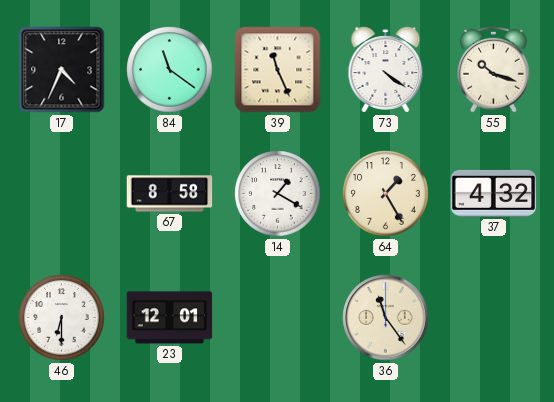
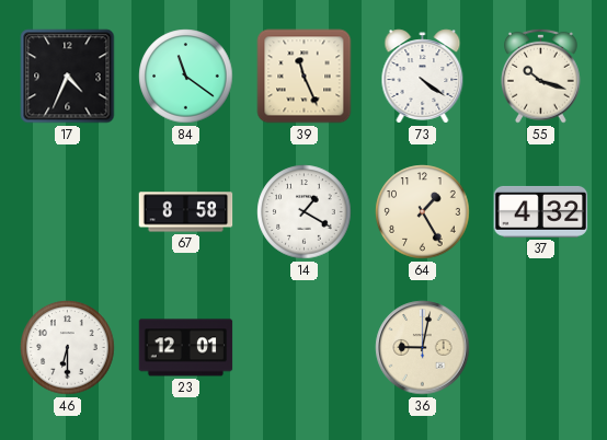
36: 11:24 -> 9:02 (423, 348)
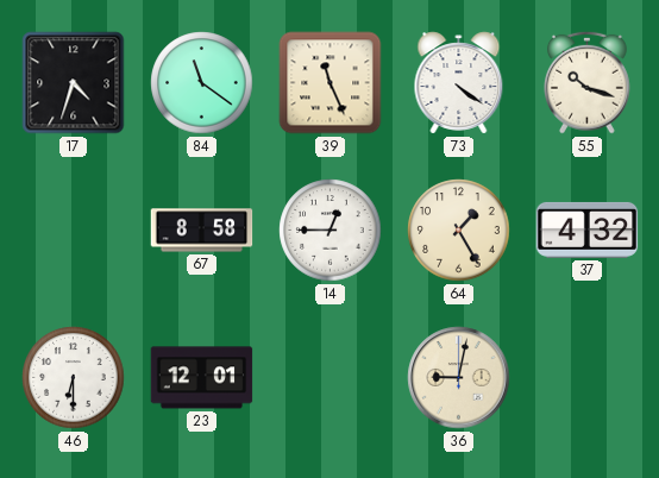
17: 4:34 -> 4:33 (74, 83)
14: 1:20 -> 12:45 (331, 231)
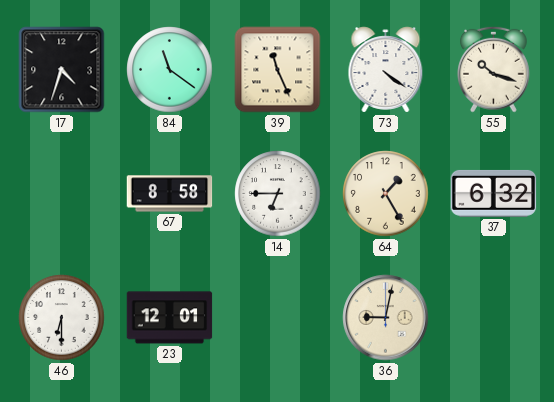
14: 12:45 -> 6:45 (278, 194)
37: 4:32 -> 6:32 (494, 193)
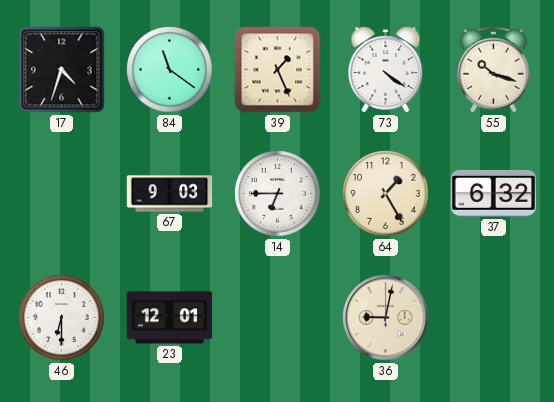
39: 11:26 -> 1:26 (278, 70)
67: 8:58 -> 9:03 (170, 194)
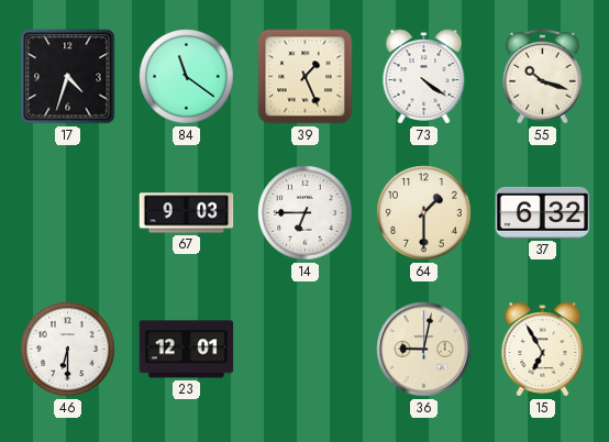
64: 1:25 -> 1:30 (424, 213)
15: none -> 6:55 (543, 350)
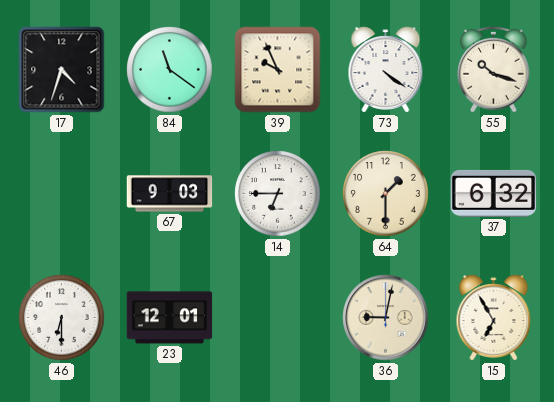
39: 1:26 -> 9:56 (278, 70)
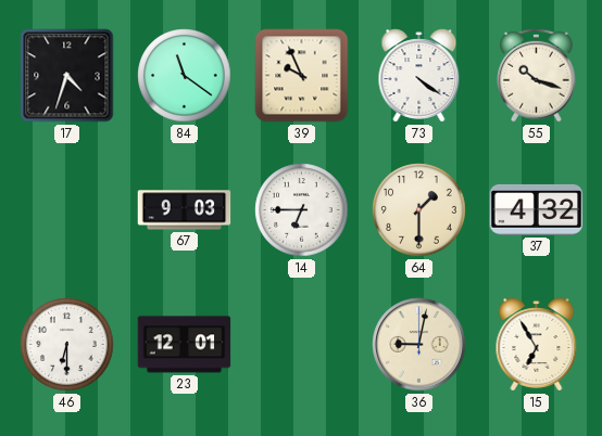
37: 6:32 -> 4:32 (537, 209)
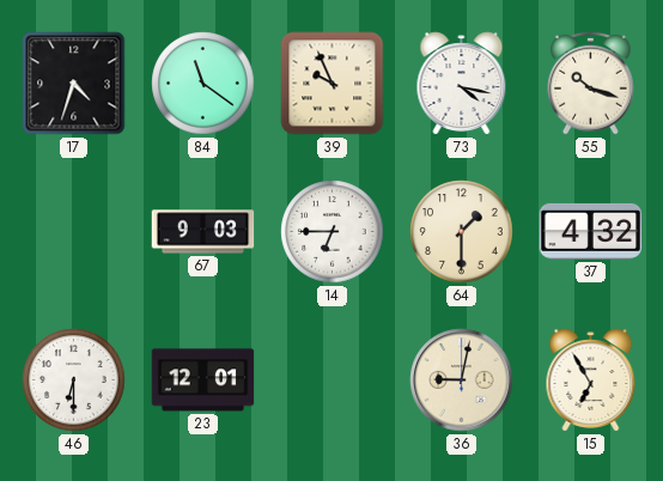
73: 4:21 -> 4:17 (462, 84)
